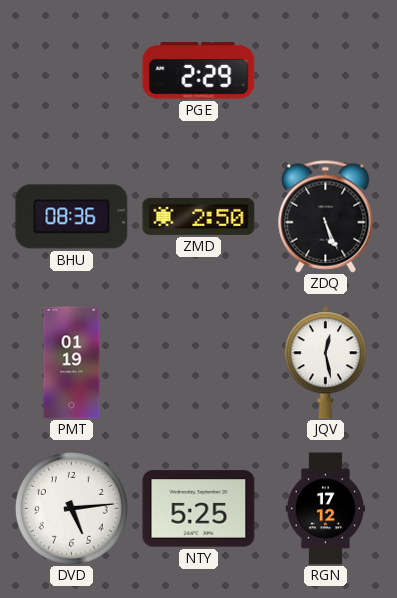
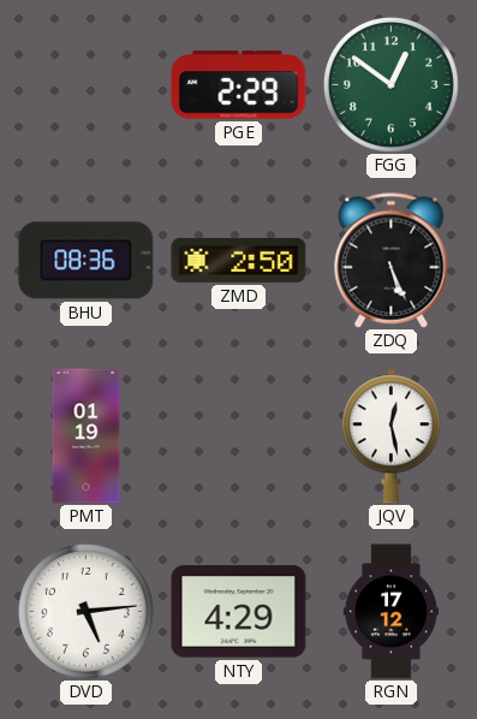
FGG: none -> 12:51 (390, 84)
NTY: 5:25 -> 4:29 (239, 612)
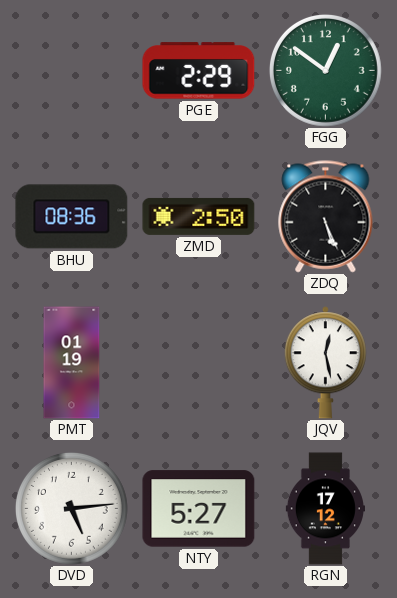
NTY: 4:29 -> 5:27 (199, 509)
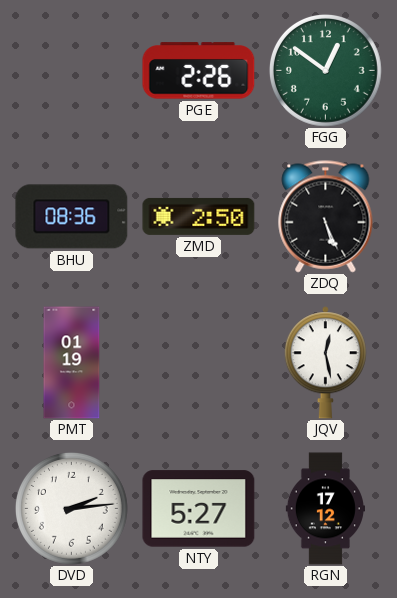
PGE: 2:29 -> 2:26 (199, 71)
DVD: 5:14 -> 2:14 (71, 508)
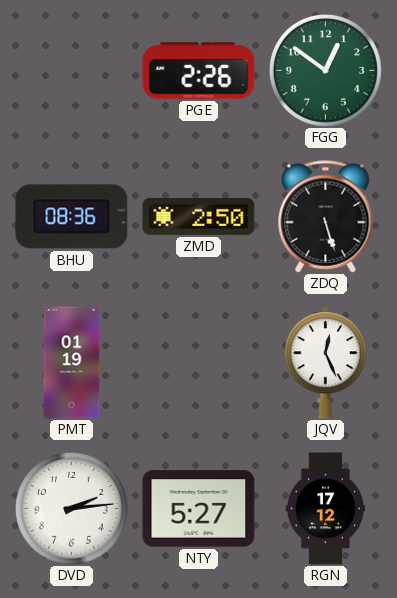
ZDQ: 5:26 -> 5:27 (326, 217)
JQV: 12:28 -> 12:26 (325, 363)
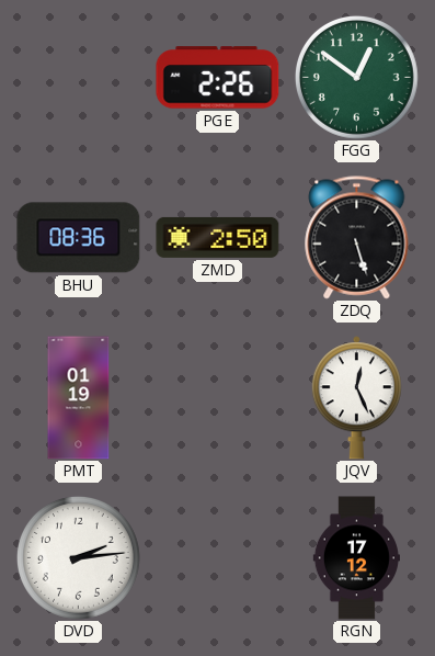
NTY: 5:27 -> none (199, 509)
